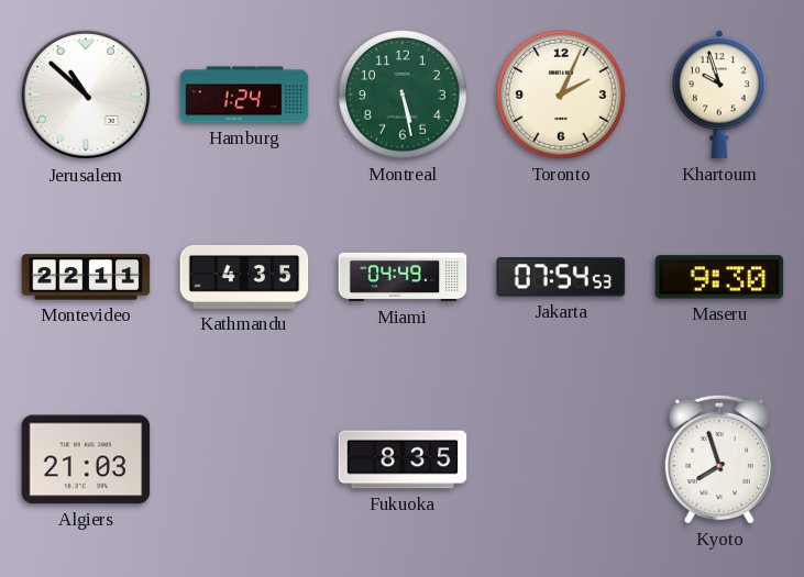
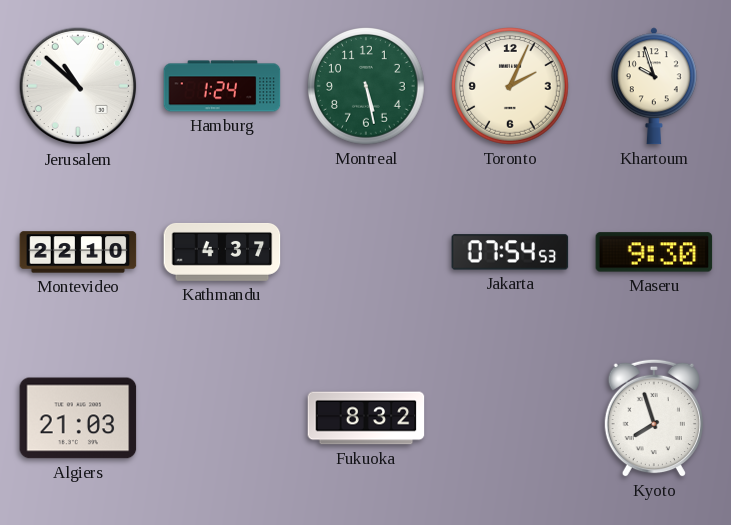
Montevideo: 22:11 -> 22:10 (78, 252)
Kathmandu: 4:35 -> 4:37 (222, 252)
Miami: 04:49 -> none (403, 277)
Fukuoka: 8:35 -> 8:32 (366, 418)
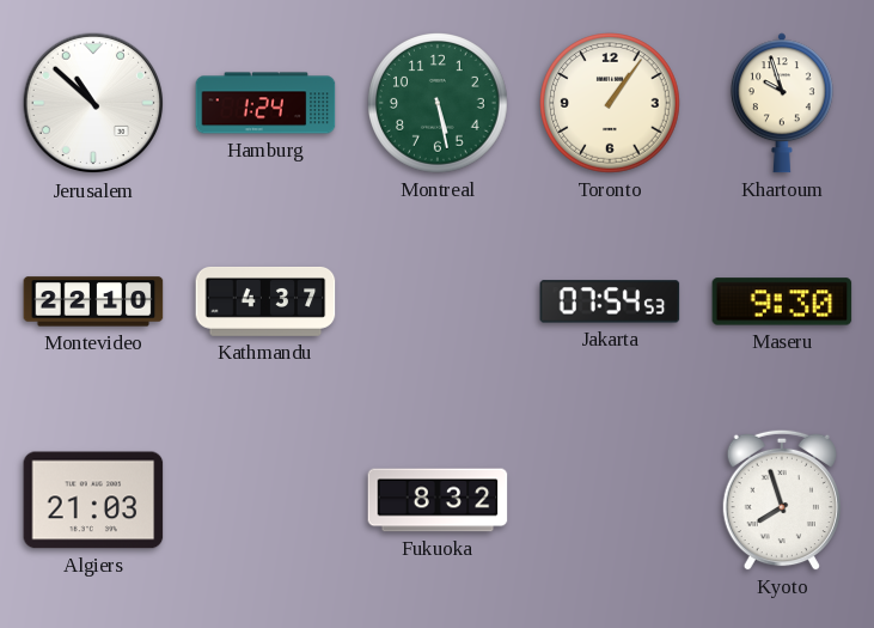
Toronto: 2:04 -> 1:06 (611, 104)
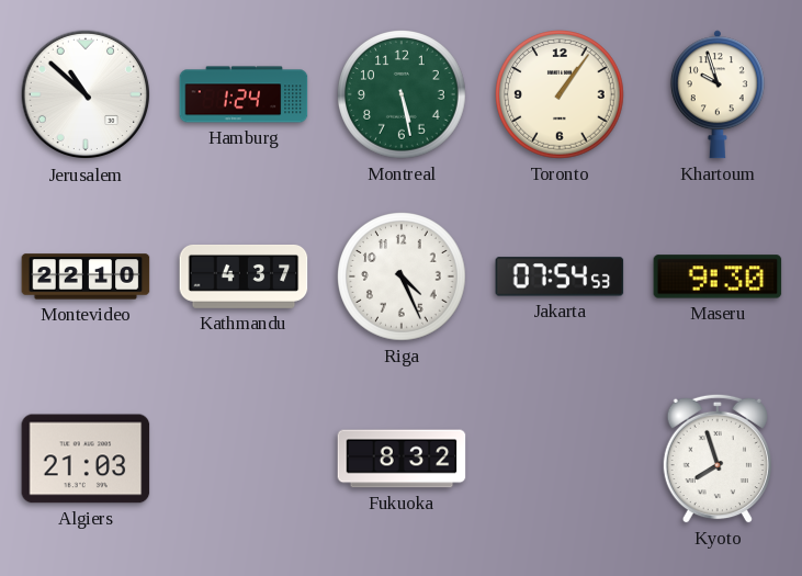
Riga: none -> 4:26 (403, 278)
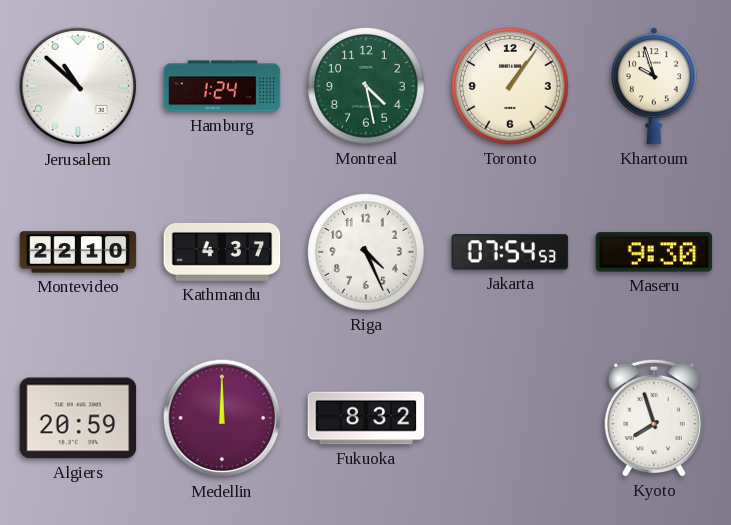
Montreal: 5:28 -> 4:28 (367, 87)
Algiers: 21:03 -> 20:59 (78, 418)
Medellin: none -> 12:00 (222, 418)
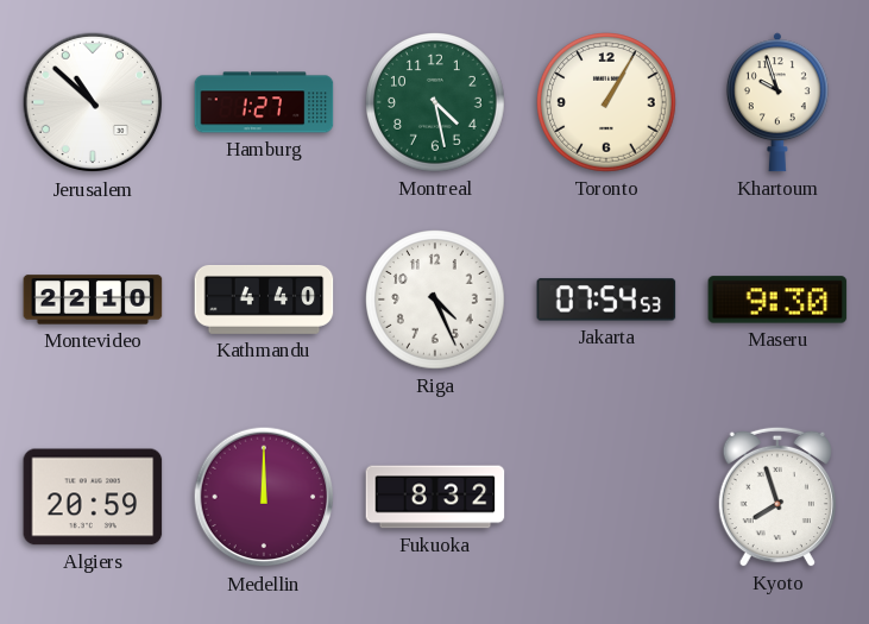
Hamburg: 1:24 -> 1:27 (264, 102)
Toronto: 1:06 -> 1:05 (607, 103)
Kathmandu: 4:37 -> 4:40 (264, 300)
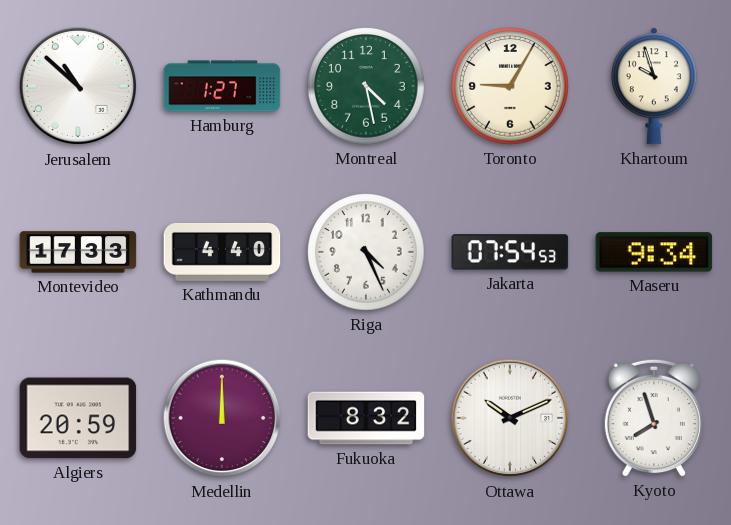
Toronto: 1:05 -> 9:05 (511, 87)
Montevideo: 22:10 -> 17:33 (78, 252)
Maseru: 9:30 -> 9:34 (654, 252)
Ottawa: none -> 10:11 (510, 418)
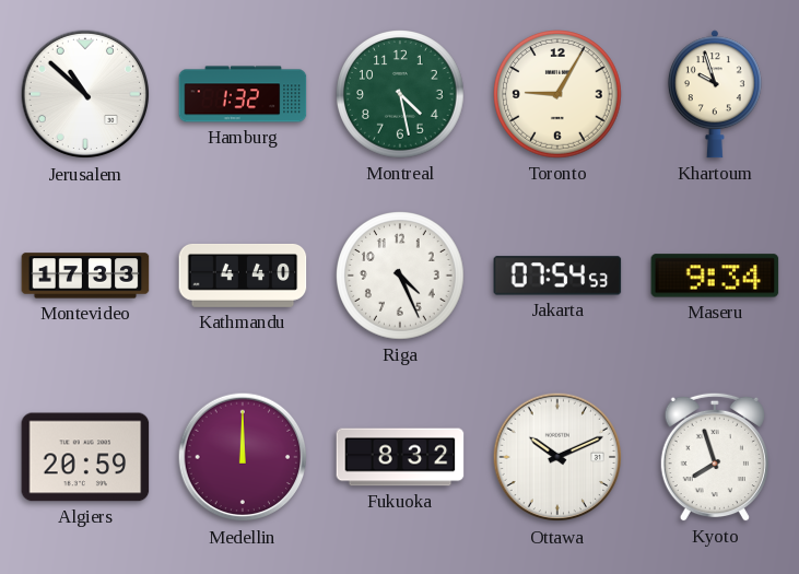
Hamburg: 1:27 -> 1:32 (243, 94)
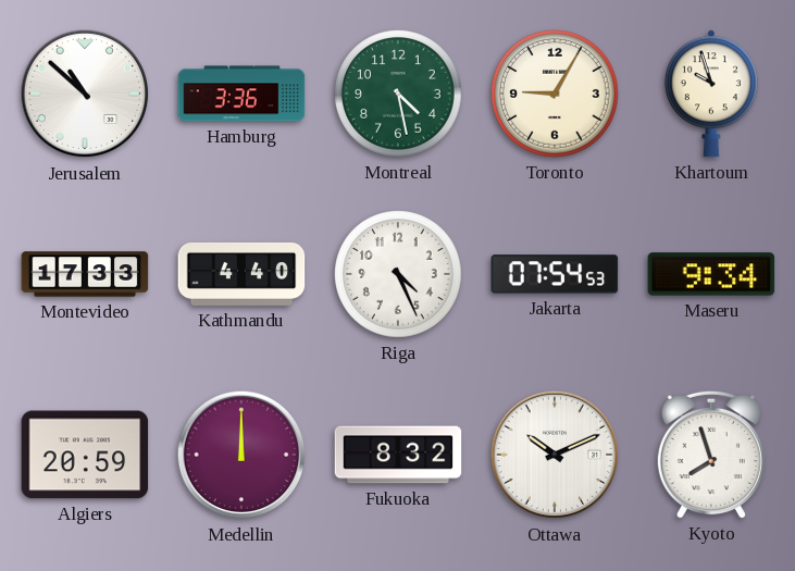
Hamburg: 1:32 -> 3:36 (241, 94)
